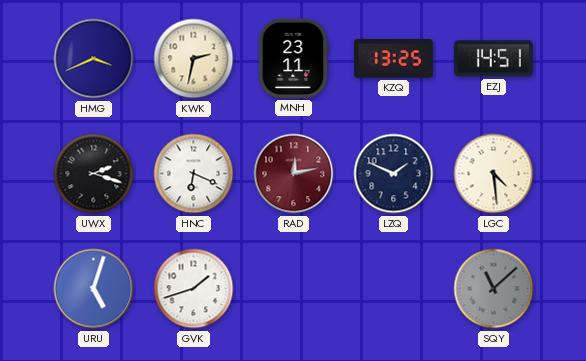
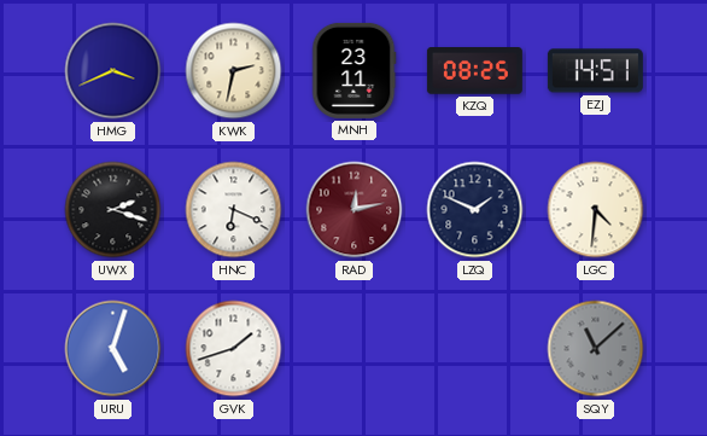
KZQ: 13:25 -> 08:25 (474, 71)
LGC: 4:29 -> 4:31 (596, 210)
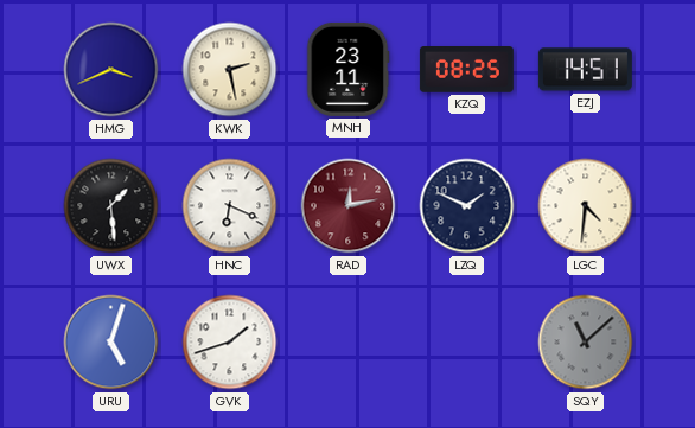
KWK: 2:32 -> 2:28 (230, 70)
UWX: 2:18 -> 1:29 (111, 206)
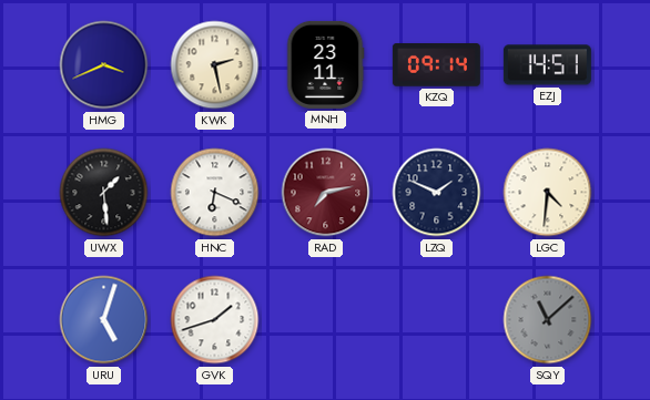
KZQ: 08:25 -> 09:14 (436, 65)
RAD: 12:13 -> 7:13 (326, 193)
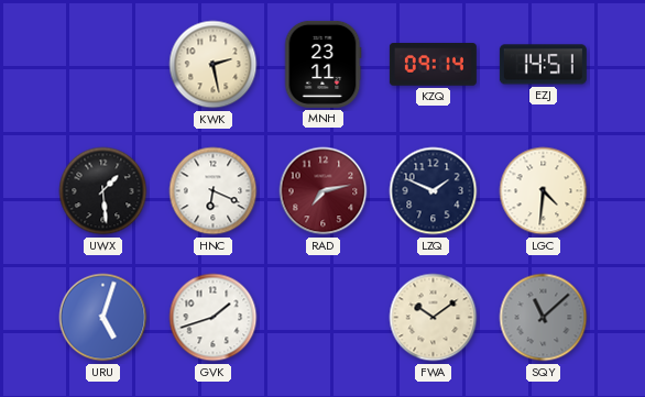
HMG: 3:41 -> none (104, 65)
FWA: none -> 10:09 (434, 318)
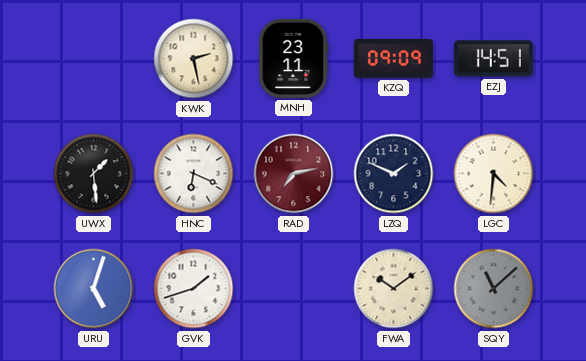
KZQ: 09:14 -> 09:09 (393, 59)
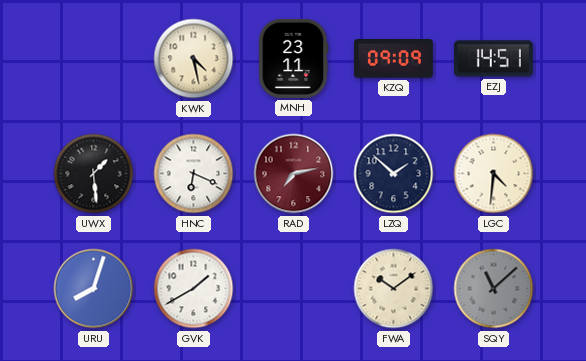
KWK: 2:28 -> 4:28 (194, 59)
LZQ: 1:49 -> 1:52 (394, 174)
URU: 5:03 -> 8:03 (94, 289)
GVK: 1:42 -> 1:40 (194, 289)
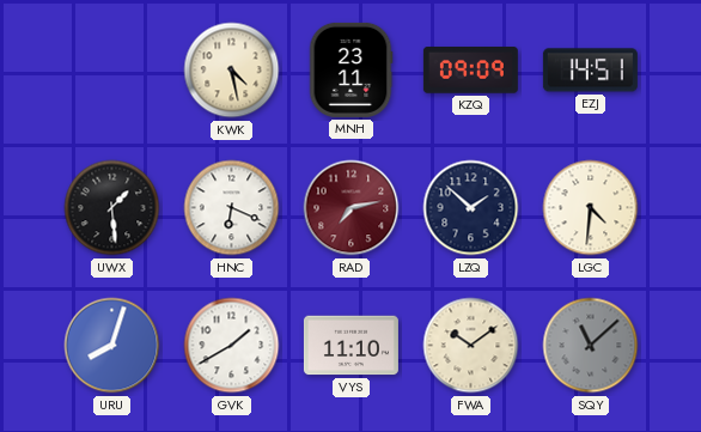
VYS: none -> 11:10 (350, 346)
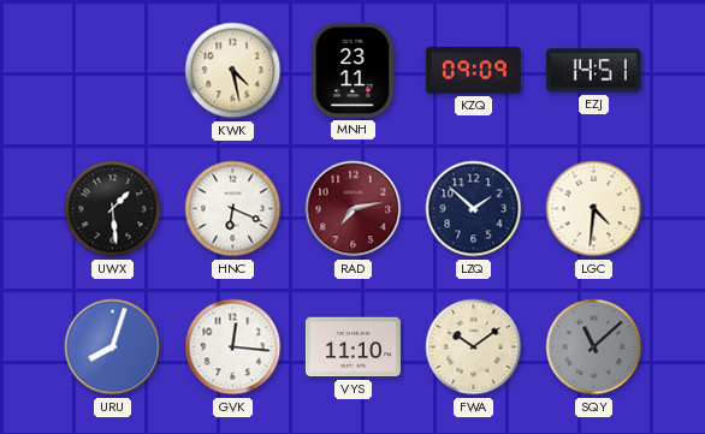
GVK: 1:40 -> 12:16 (233, 347)
